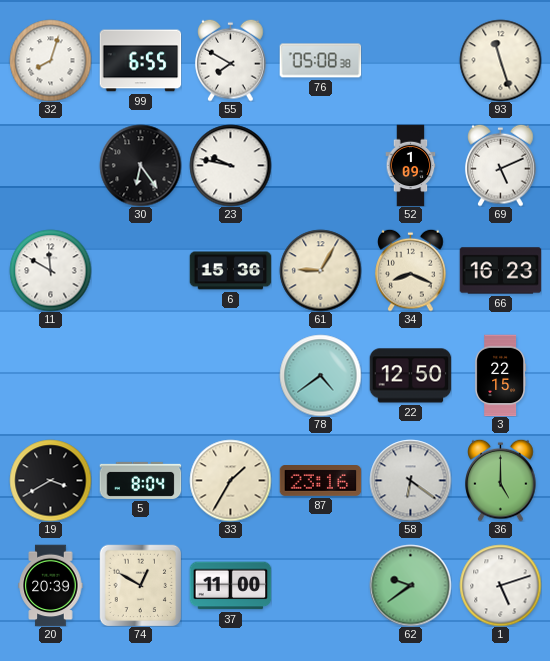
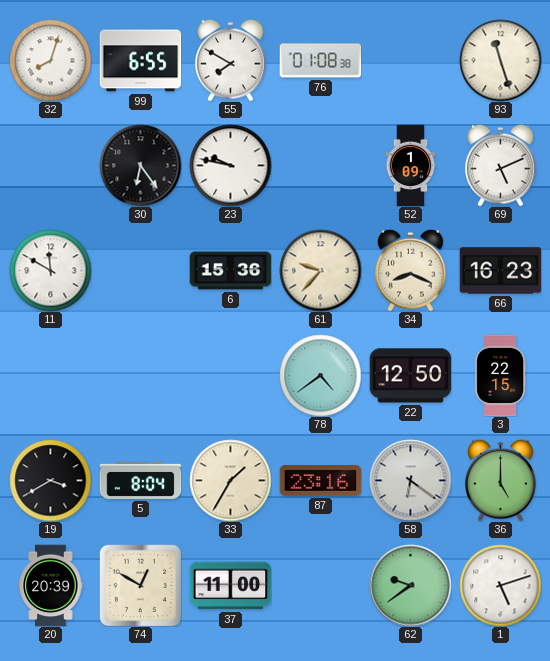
76: 05:08 -> 01:08 (320, 61)
61: 9:05 -> 9:37 (320, 270)
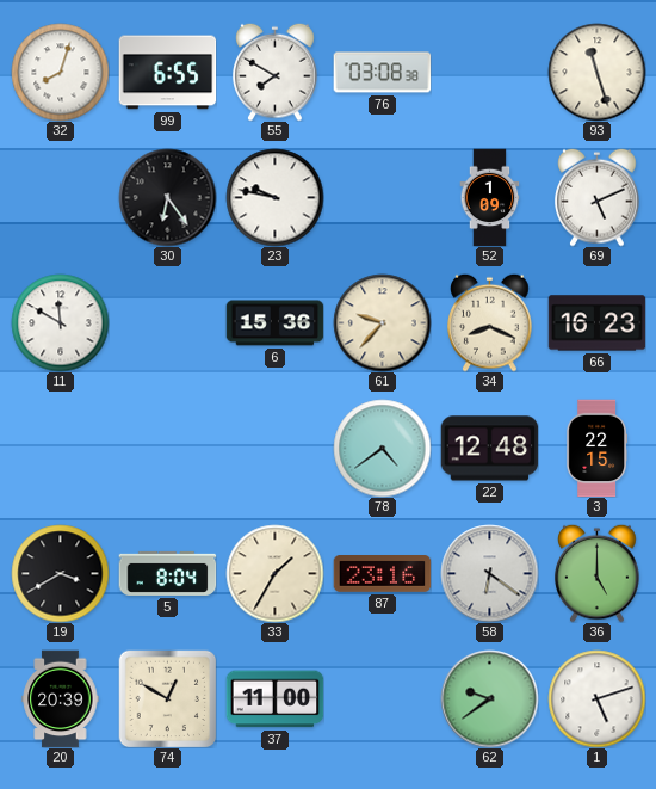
76: 01:08 -> 03:08 (382, 73)
22: 12:50 -> 12:48 (489, 449)
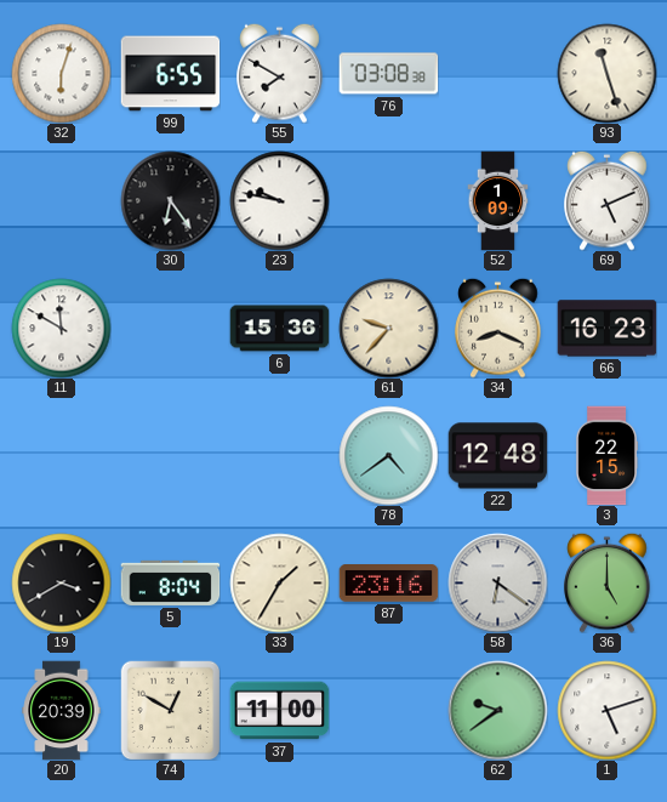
32: 8:03 -> 6:03 (61, 73)
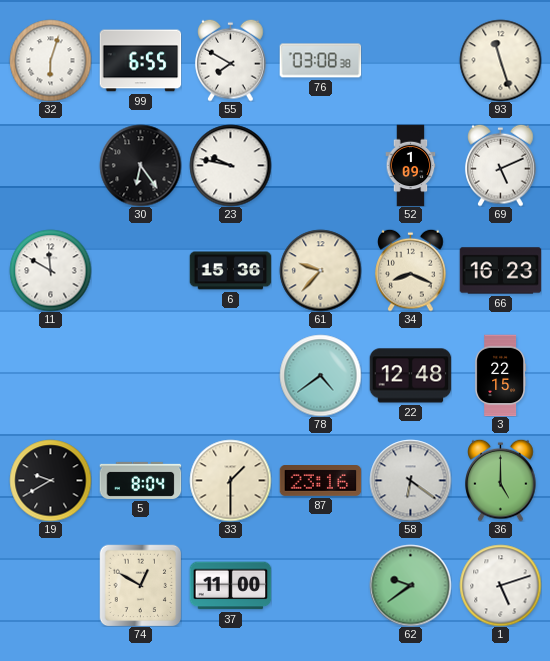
19: 3:40 -> 9:40 (50, 480)
33: 1:35 -> 1:30 (230, 480)
20: 20:39 -> none (62, 710)
